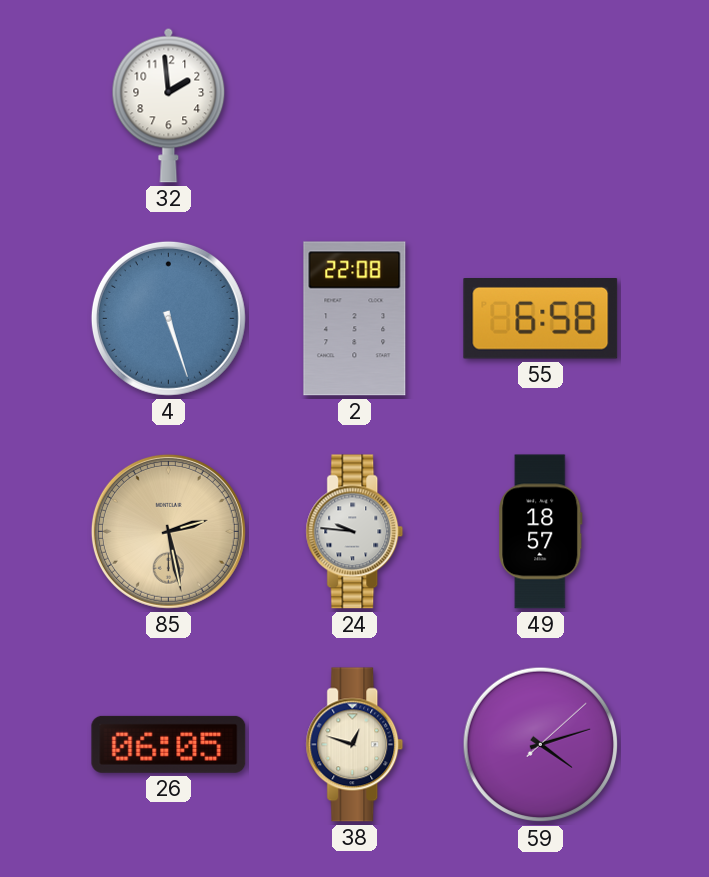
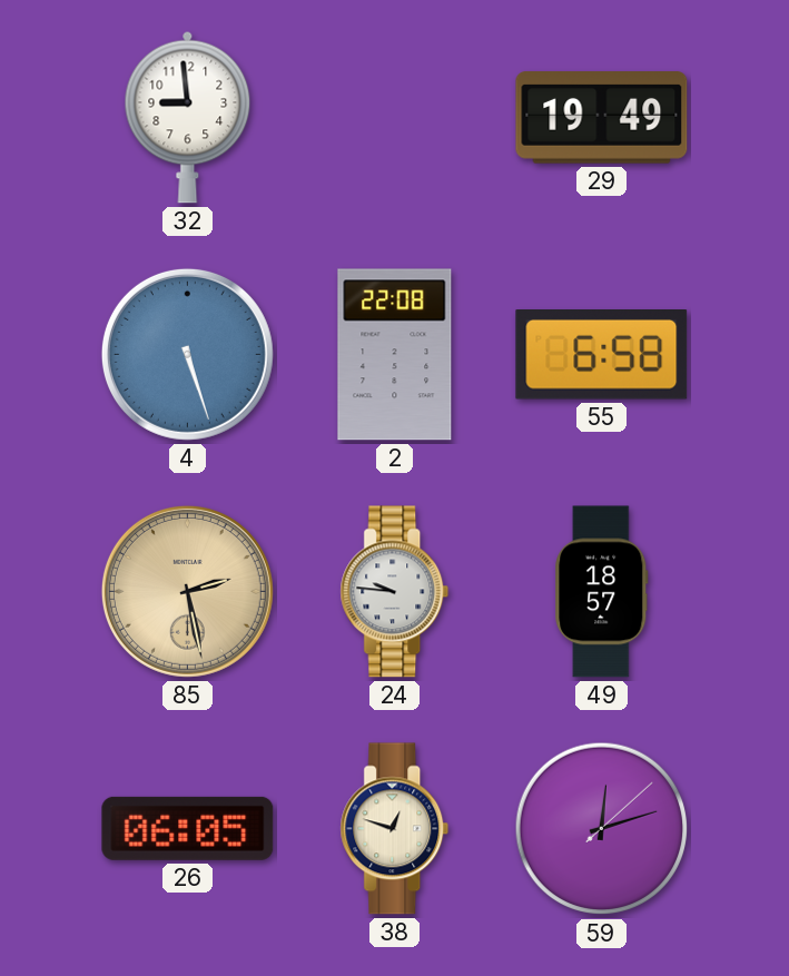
32: 1:59 -> 8:59 (188, 117)
29: none -> 19:49 (602, 118)
59: 4:12 -> 12:12 (602, 829)
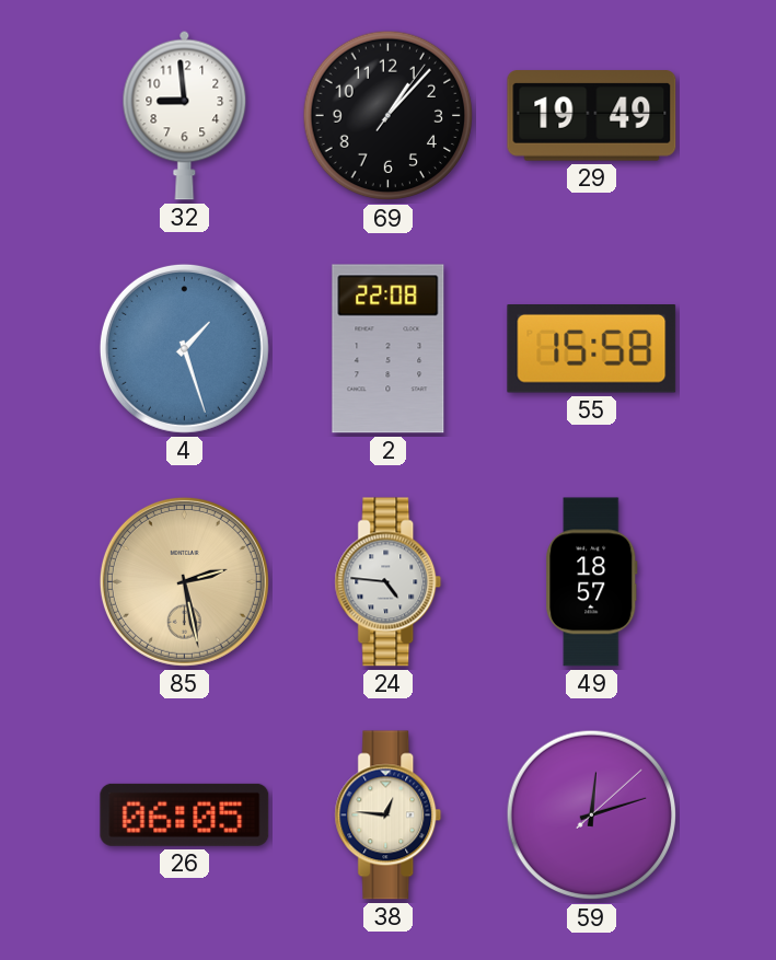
69: none -> 1:07 (389, 116)
4: 5:27 -> 1:27 (184, 348)
55: 6:58 -> 15:58 (592, 349)
24: 9:46 -> 4:46 (389, 582)
38: 12:48 -> 12:46 (389, 816)
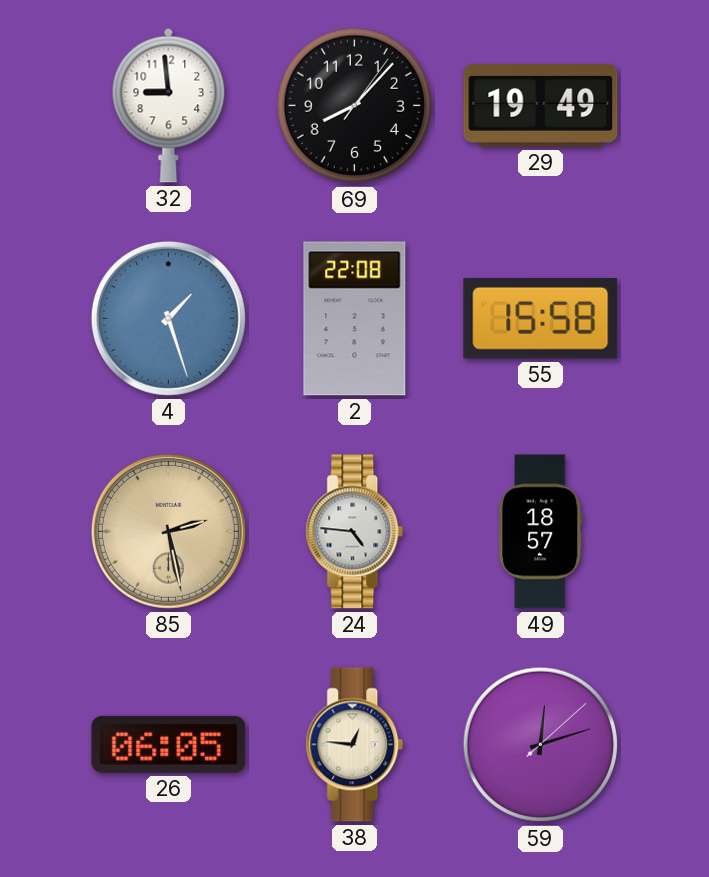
69: 1:07 -> 8:07 (355, 106)
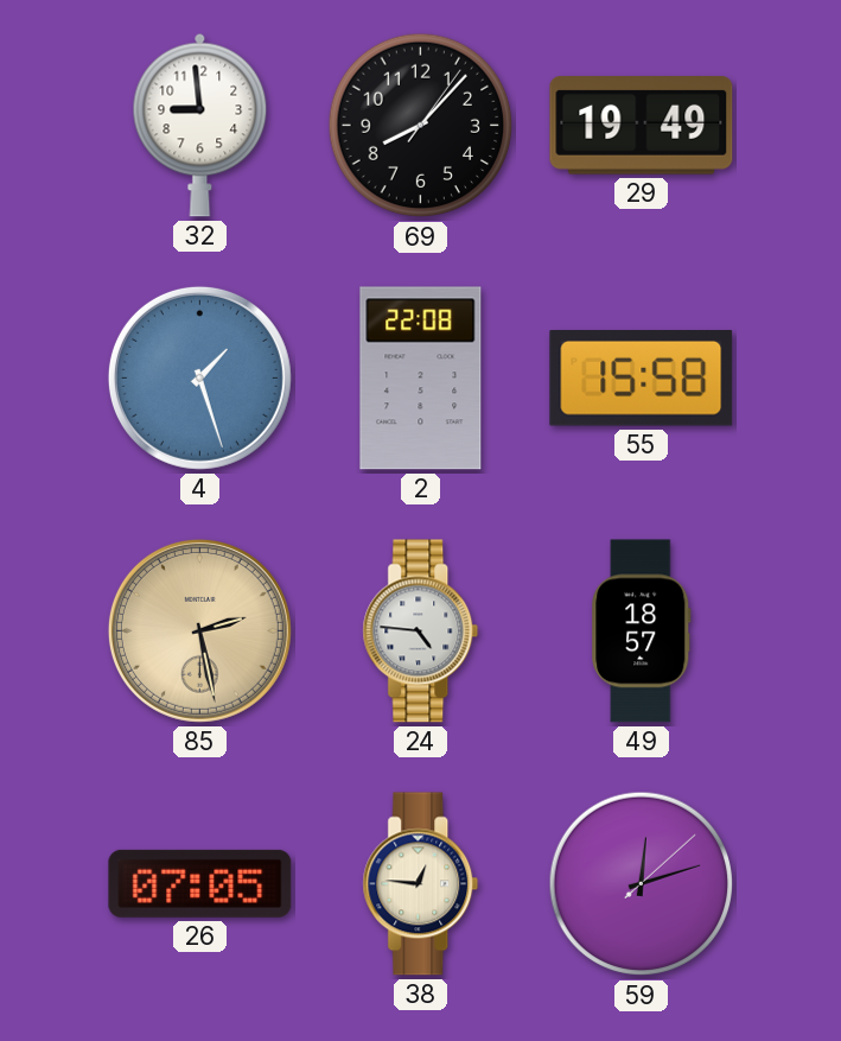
26: 06:05 -> 07:05 (200, 883)
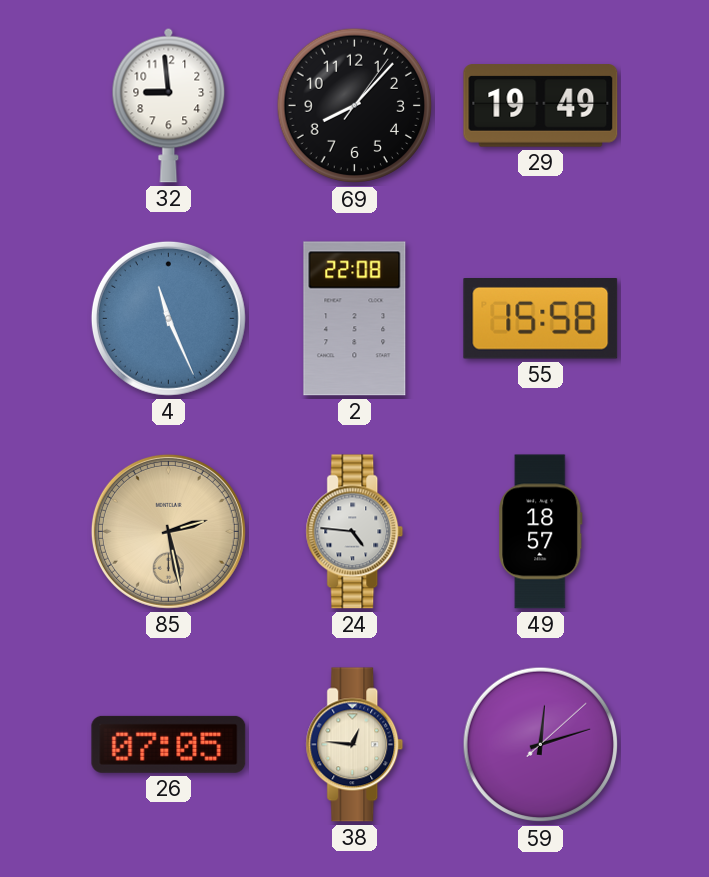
4: 1:27 -> 11:26 (168, 318)
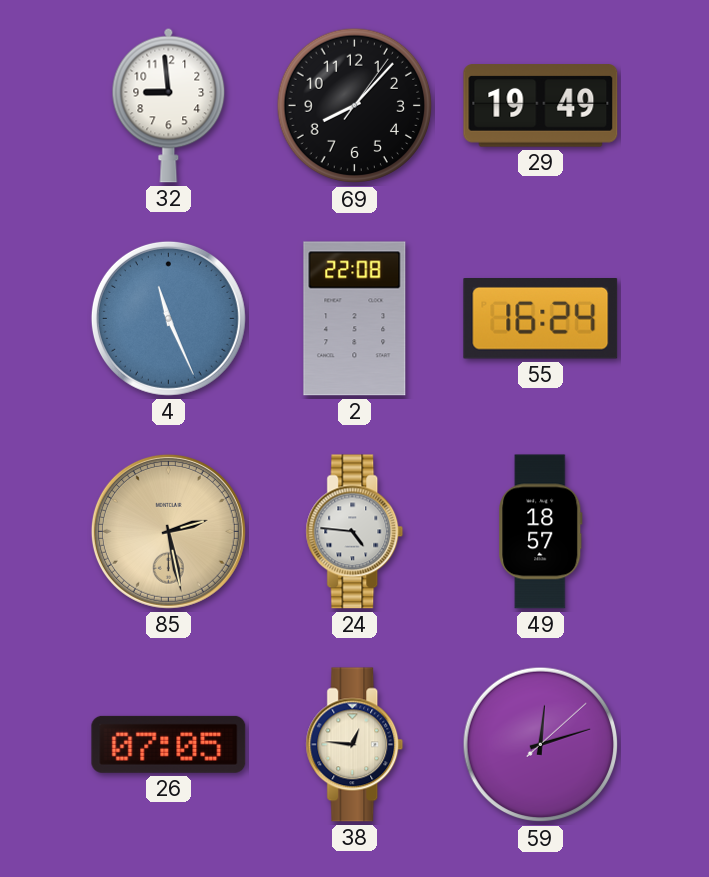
55: 15:58 -> 16:24 (541, 319)
